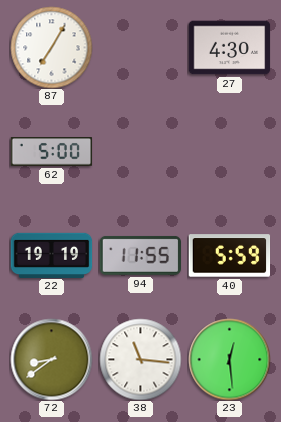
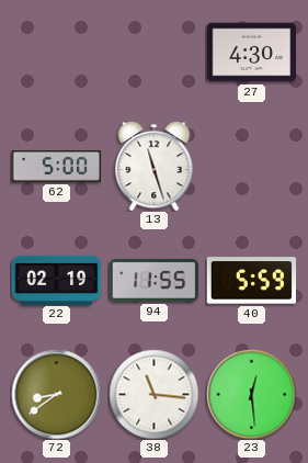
87: 7:05 -> none (51, 47)
13: none -> 11:27 (155, 166)
22: 19:19 -> 02:19 (56, 280)
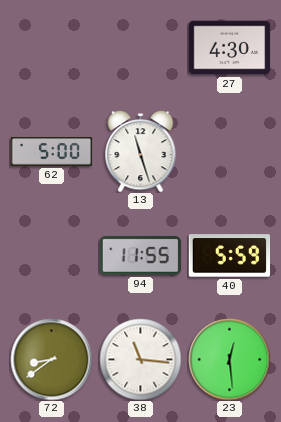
22: 02:19 -> none (56, 280)
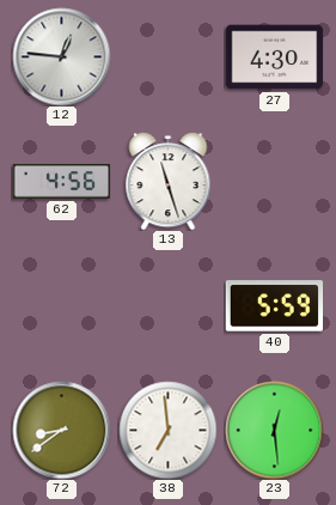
12: none -> 12:46 (61, 56)
62: 5:00 -> 4:56 (61, 182)
94: 11:55 -> none (140, 255)
38: 11:16 -> 6:59 (167, 430)
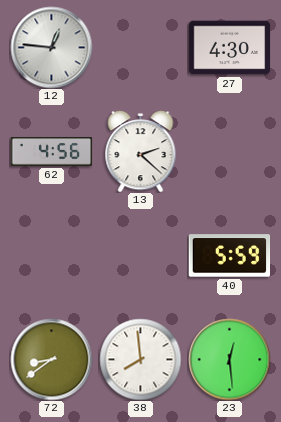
13: 11:27 -> 2:22 (141, 151)
38: 6:59 -> 7:59 (140, 359)
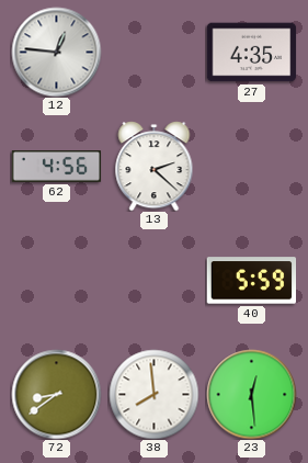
27: 4:30 -> 4:35 (251, 53)
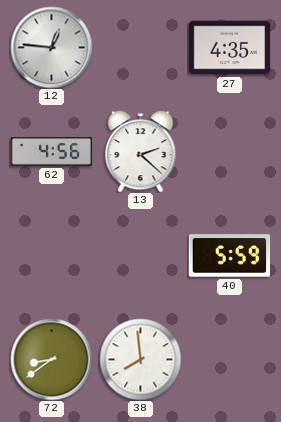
23: 12:29 -> none (251, 394)
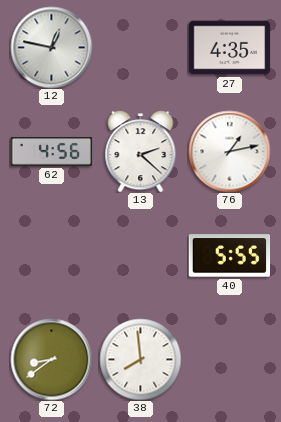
12: 12:46 -> 12:47 (51, 47)
76: none -> 1:13 (229, 151)
40: 5:59 -> 5:55 (229, 256)
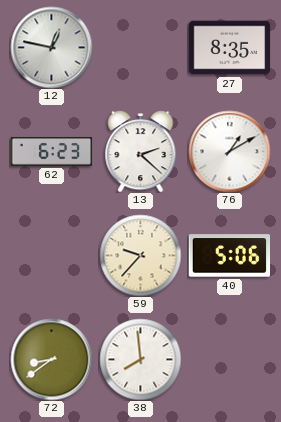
27: 4:35 -> 8:35 (229, 48)
62: 4:56 -> 6:23 (51, 152)
76: 1:13 -> 1:10 (229, 151)
59: none -> 9:37 (140, 255)
40: 5:55 -> 5:06 (229, 256)
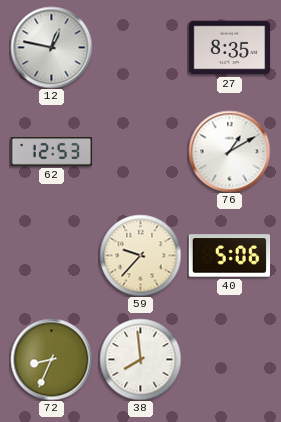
62: 6:23 -> 12:53 (51, 152)
13: 2:22 -> none (141, 151)
72: 8:39 -> 8:34 (51, 359)
